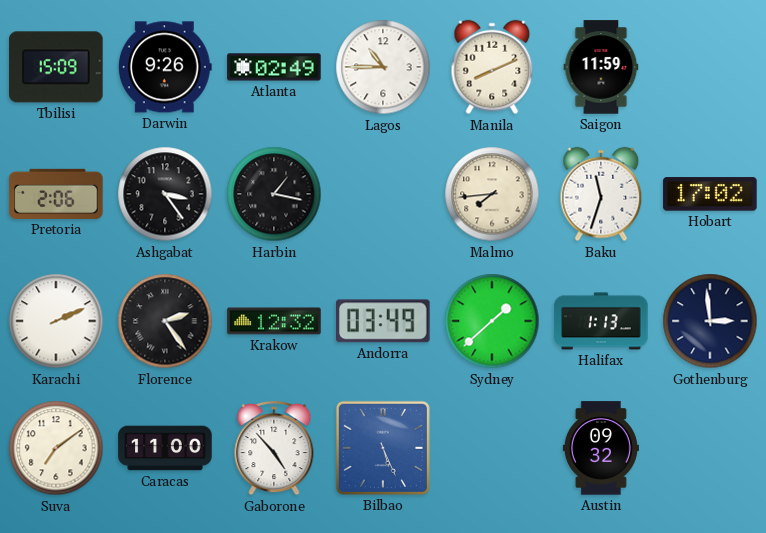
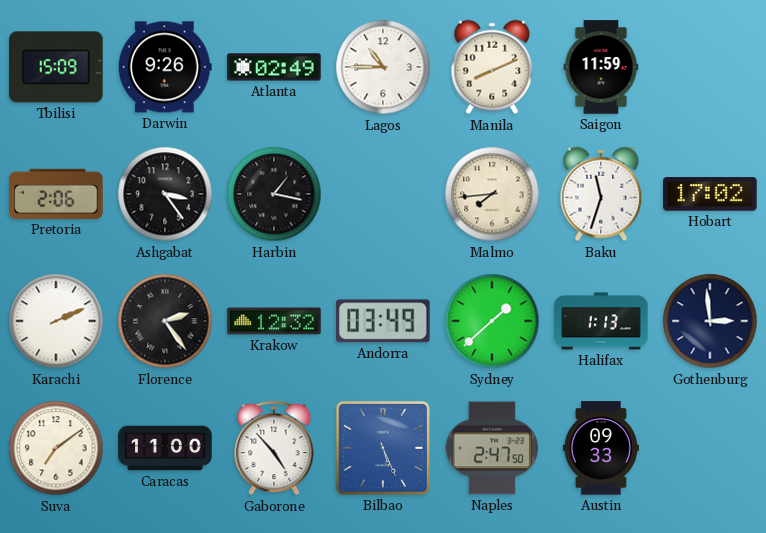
Naples: none -> 2:47 (491, 448)
Austin: 09:32 -> 09:33 (601, 448)
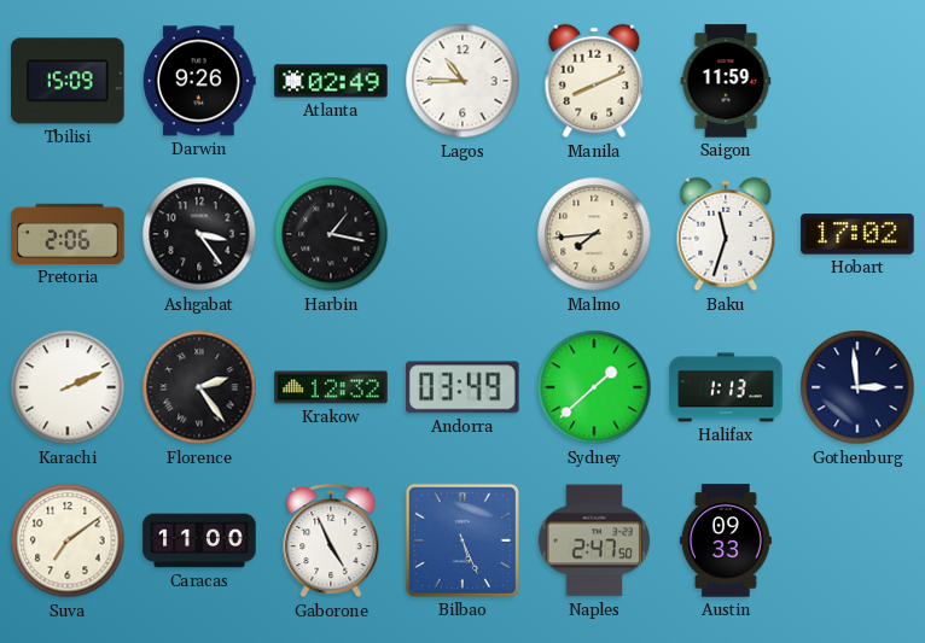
Gaborone: 4:53 -> 4:56 (331, 540)
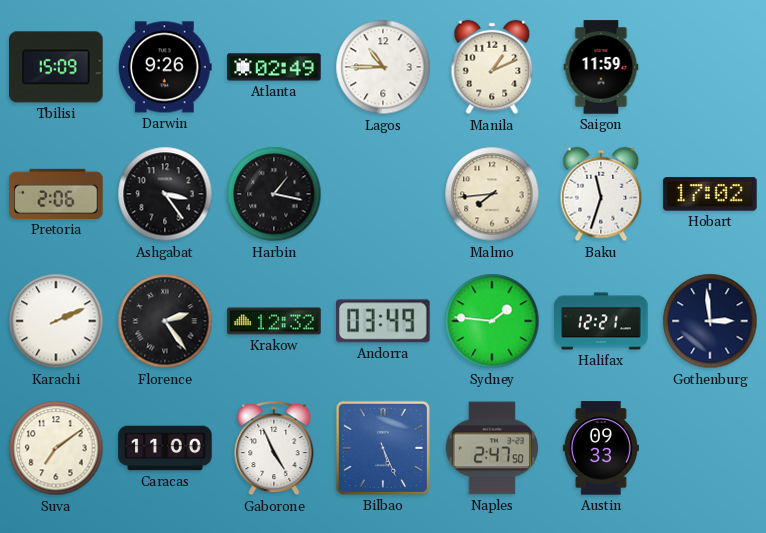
Manila: 8:11 -> 1:11 (492, 67)
Sydney: 1:38 -> 1:46 (492, 321)
Halifax: 1:13 -> 12:21 (601, 321)
